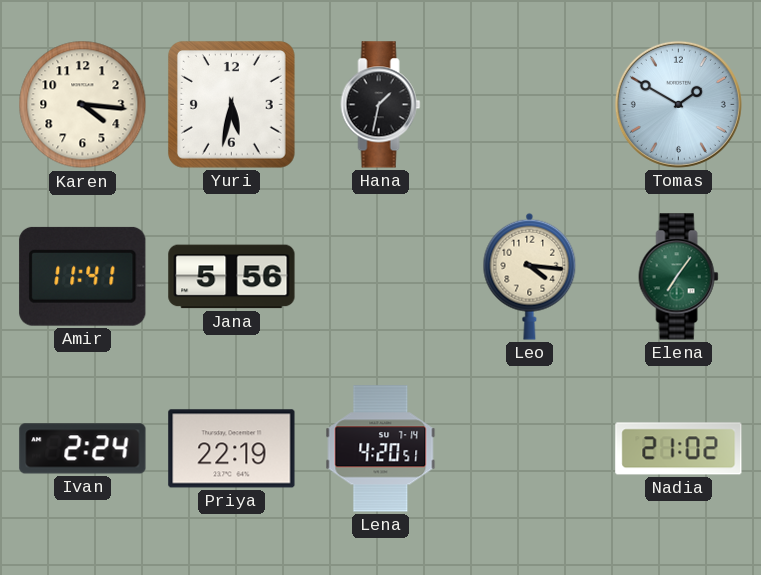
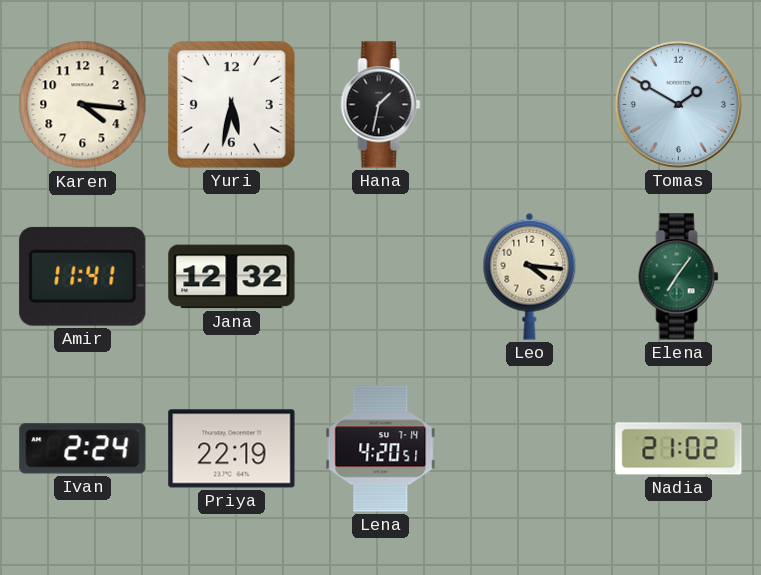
Jana: 5:56 -> 12:32 (232, 277)
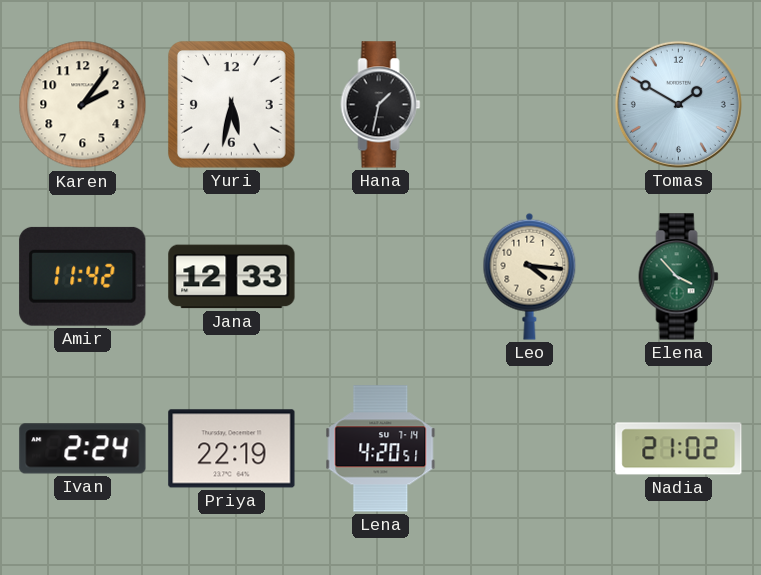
Karen: 4:16 -> 2:06 (83, 105)
Amir: 11:41 -> 11:42 (83, 276)
Jana: 12:32 -> 12:33 (232, 277)
Elena: 7:06 -> 3:53 (679, 277)
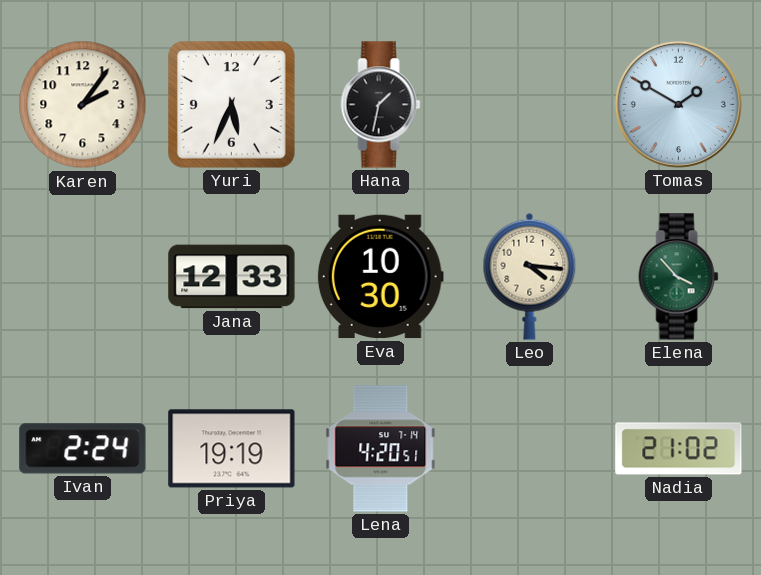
Yuri: 5:32 -> 5:34 (231, 104)
Amir: 11:42 -> none (83, 276)
Eva: none -> 10:30 (380, 277)
Priya: 22:19 -> 19:19 (232, 449)
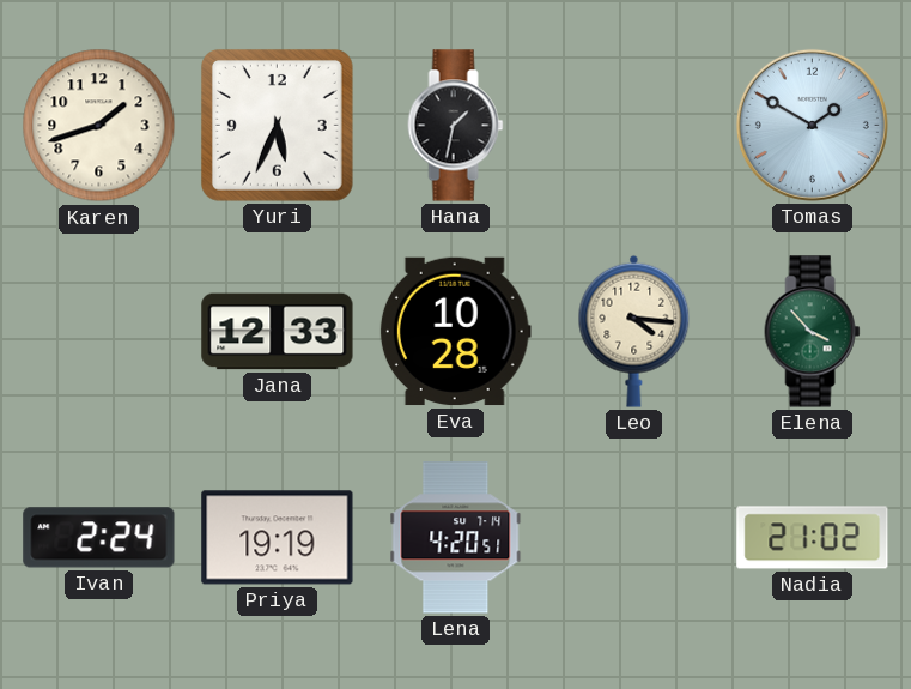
Karen: 2:06 -> 1:42 (99, 126)
Eva: 10:30 -> 10:28 (455, 332)
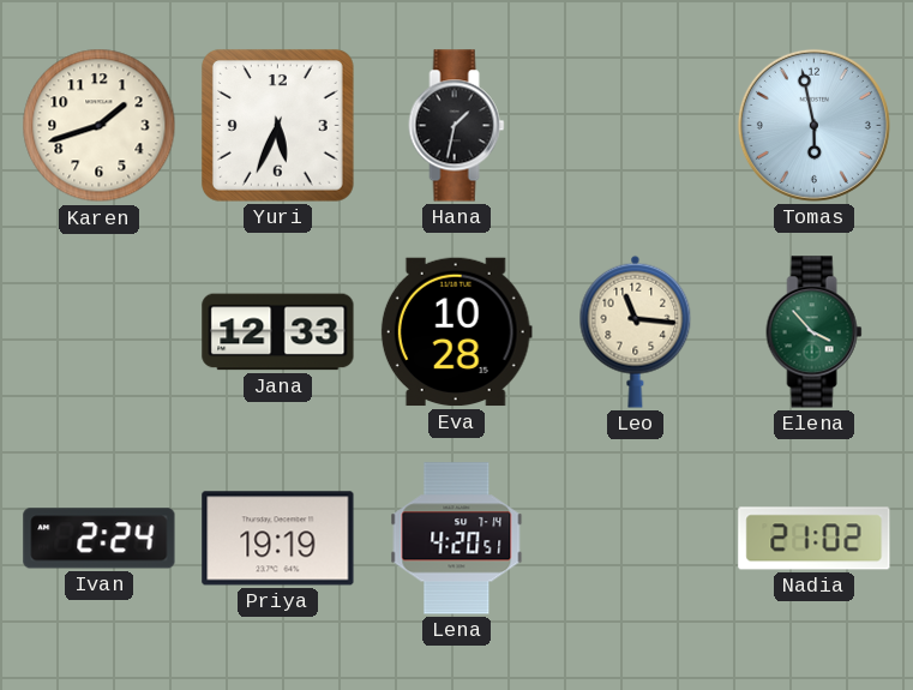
Tomas: 1:50 -> 5:58 (813, 125)
Leo: 4:16 -> 11:16 (636, 331)
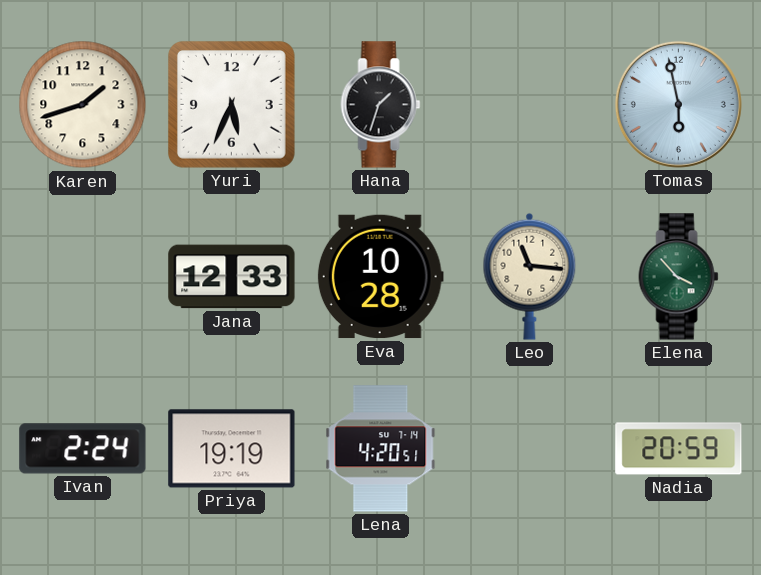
Hana: 1:32 -> 1:33 (381, 105)
Nadia: 21:02 -> 20:59 (679, 449)
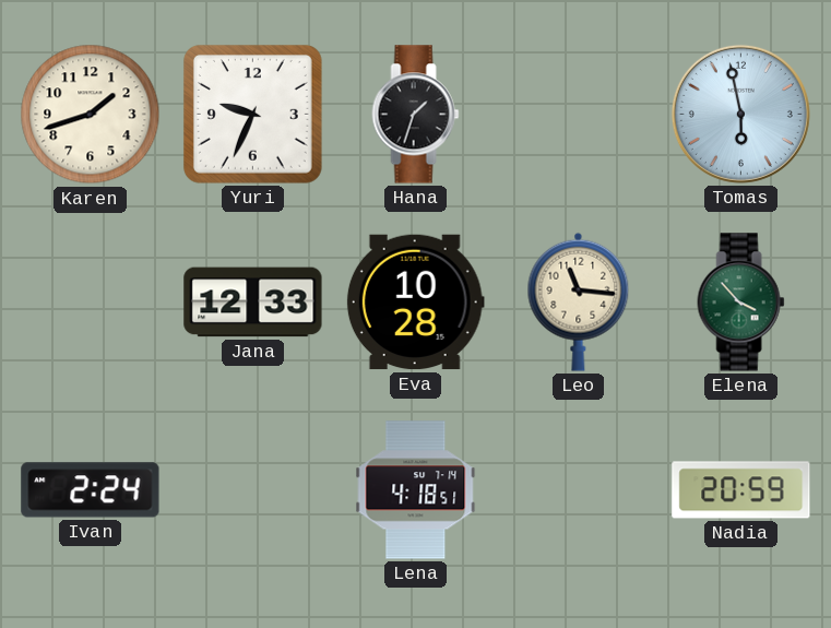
Yuri: 5:34 -> 9:34 (252, 114)
Priya: 19:19 -> none (232, 449)
Lena: 4:20 -> 4:18 (416, 490)
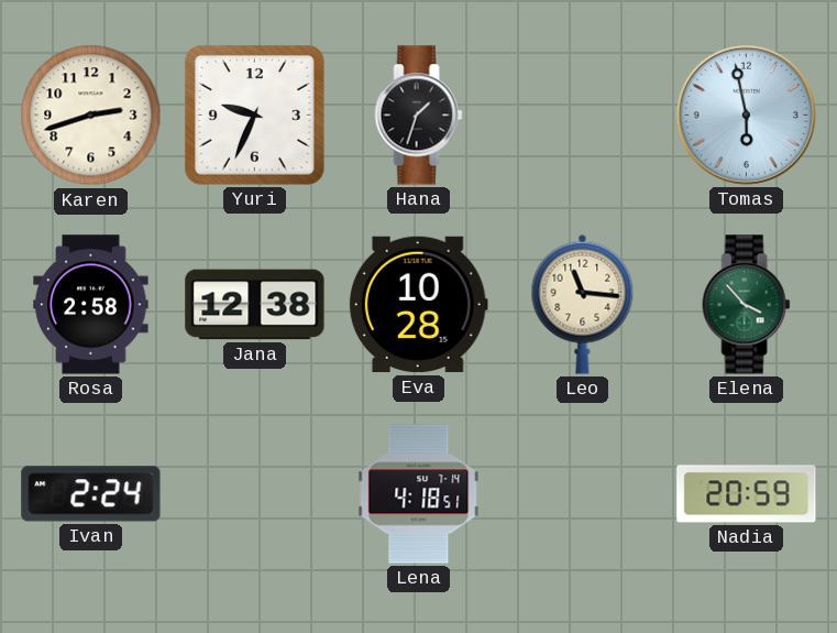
Karen: 1:42 -> 2:42 (91, 116)
Rosa: none -> 2:58 (91, 305)
Jana: 12:33 -> 12:38 (255, 305)
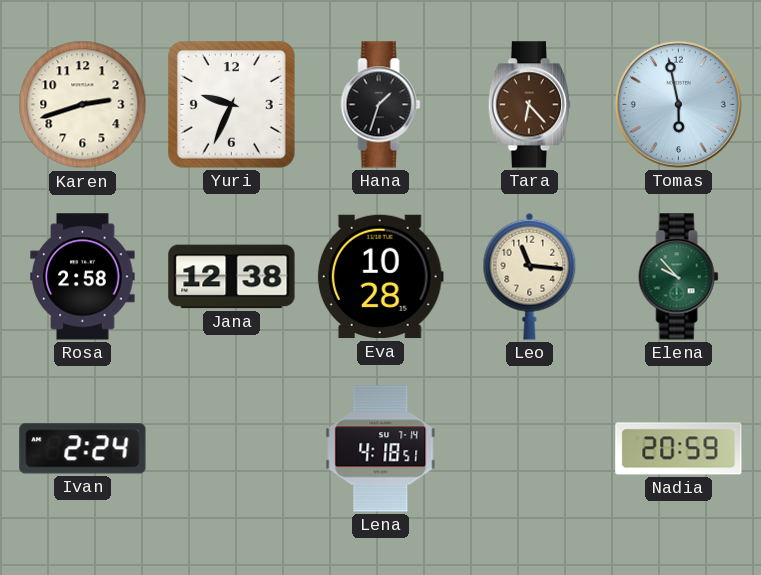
Tara: none -> 6:23 (529, 105)
Elena: 3:53 -> 9:53 (679, 277)
